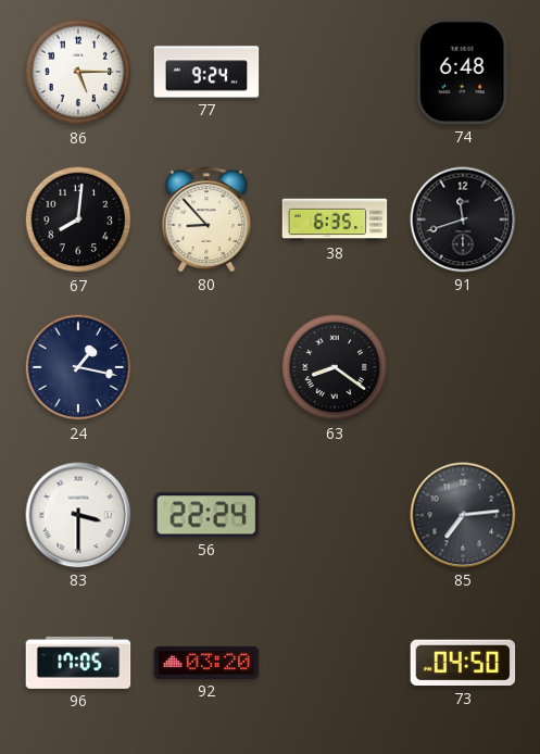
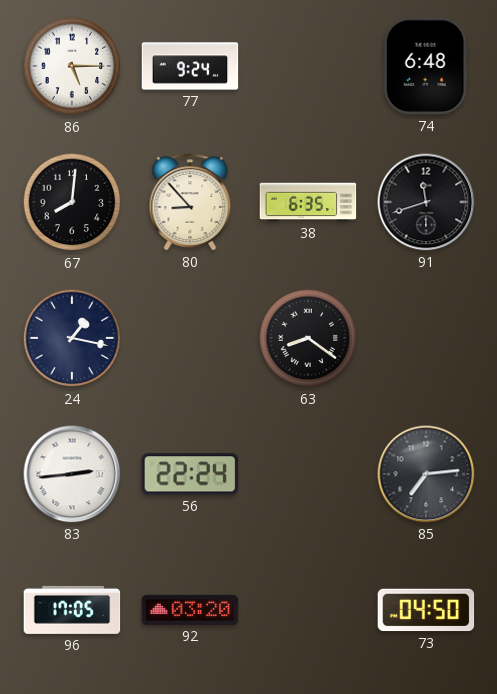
83: 3:30 -> 2:44 (72, 474)
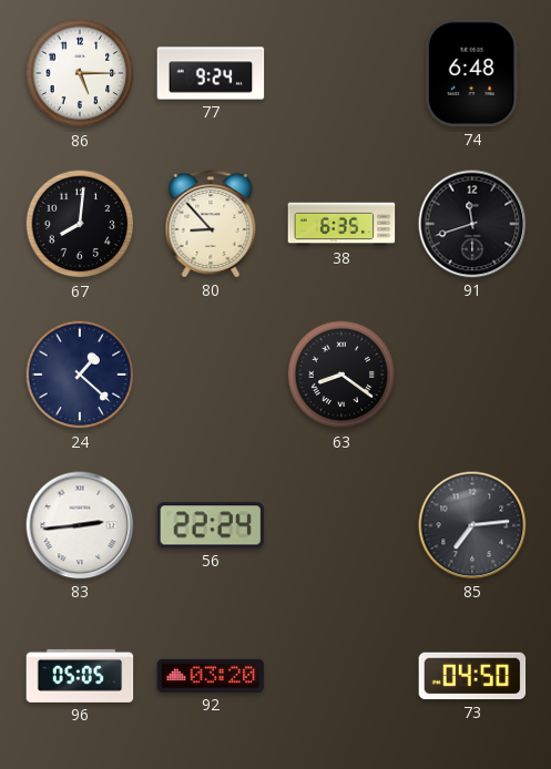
24: 1:17 -> 1:22 (80, 375)
96: 17:05 -> 05:05 (80, 676)
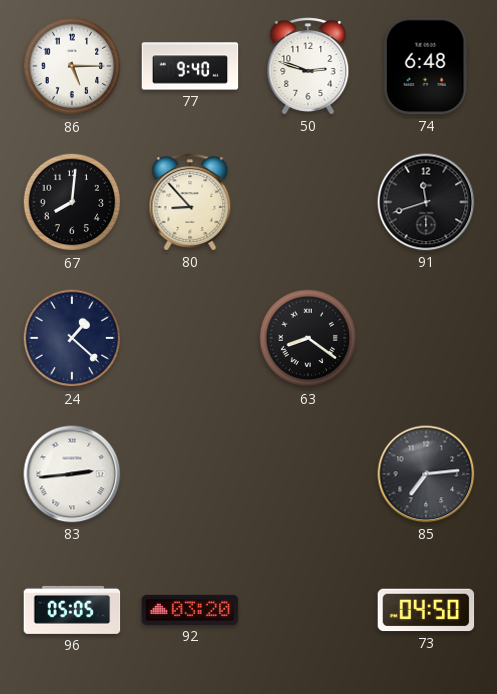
77: 9:24 -> 9:40 (190, 66)
50: none -> 2:48 (308, 66)
38: 6:35 -> none (341, 224)
56: 22:24 -> none (211, 525)
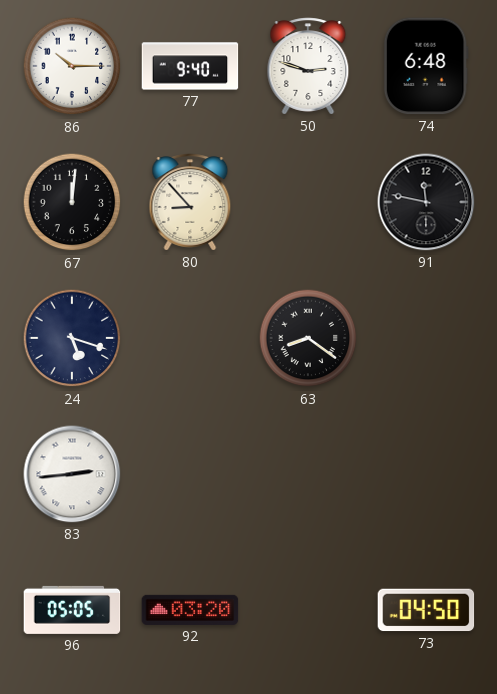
86: 5:15 -> 10:15 (72, 66)
67: 8:01 -> 12:01 (72, 202)
91: 11:42 -> 11:47 (426, 202)
24: 1:22 -> 5:18 (72, 338)
85: 7:14 -> none (426, 474)
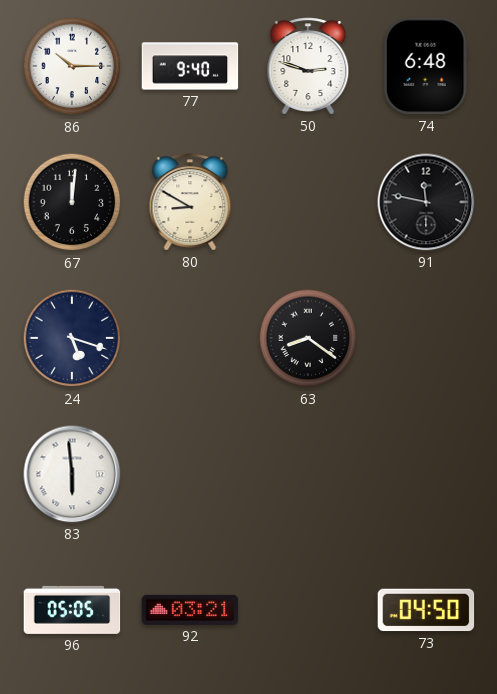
80: 8:53 -> 8:50 (190, 202)
83: 2:44 -> 5:59 (72, 474)
92: 03:20 -> 03:21 (190, 610)
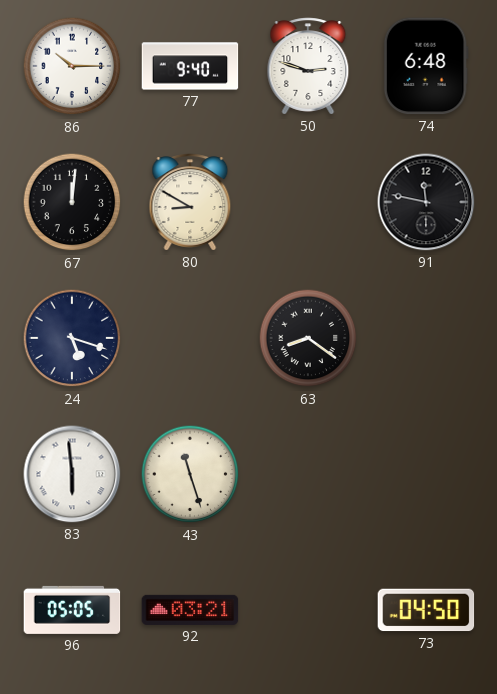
43: none -> 11:27 (190, 474)
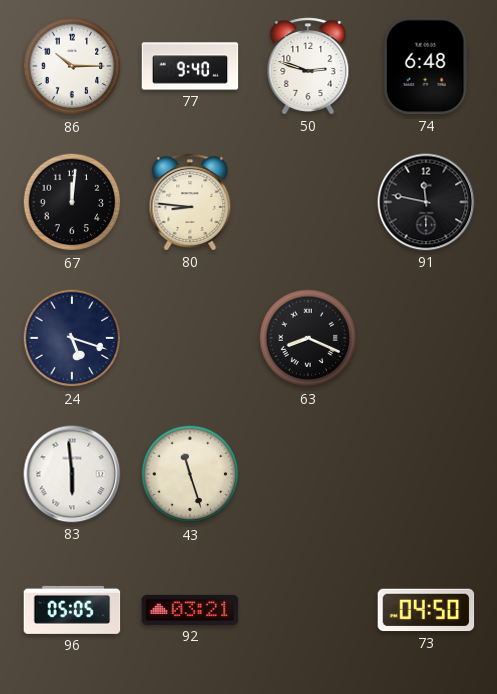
80: 8:50 -> 8:46 (190, 202)
63: 8:21 -> 8:19 (308, 338)
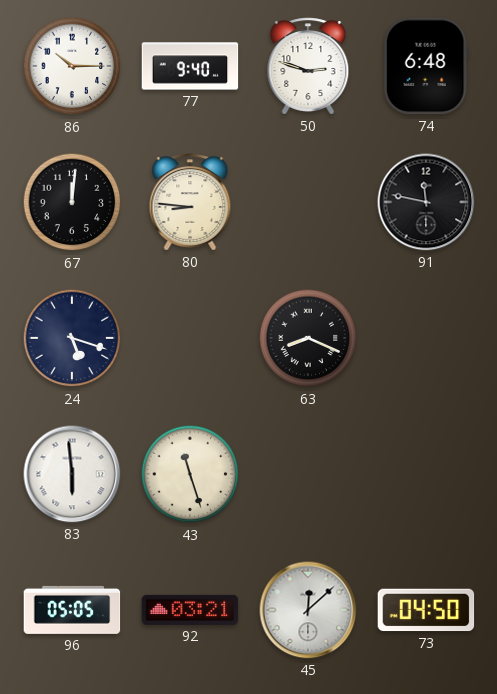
45: none -> 12:08 (308, 610)
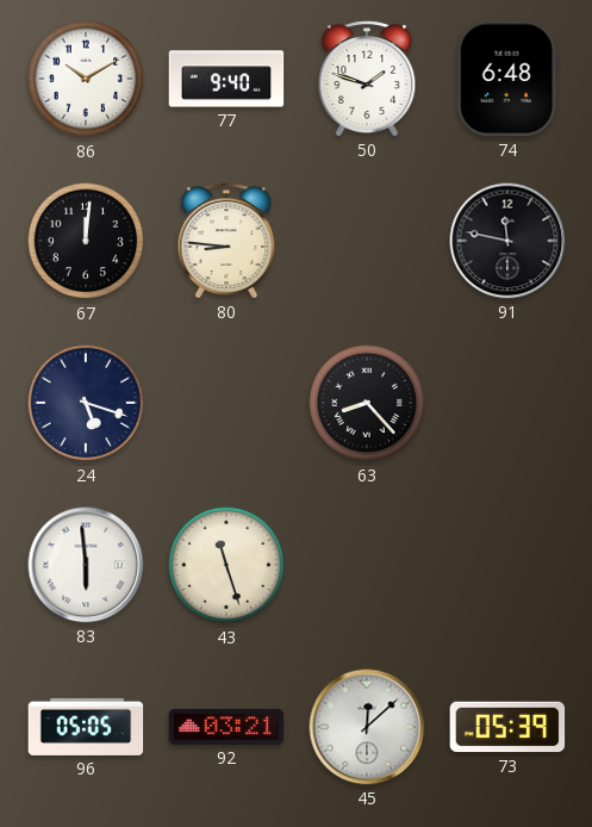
86: 10:15 -> 10:10 (86, 79)
50: 2:48 -> 1:48 (367, 79)
63: 8:19 -> 8:23 (367, 403)
73: 04:50 -> 05:39 (507, 727)
